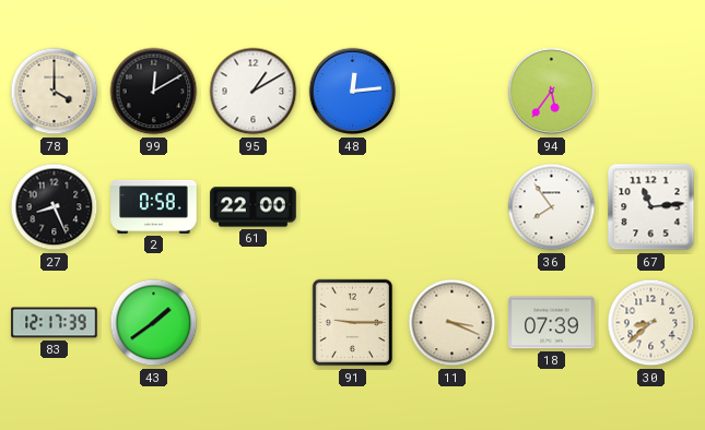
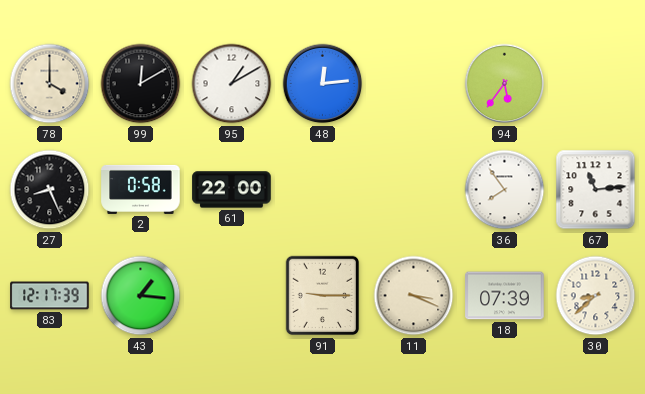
43: 1:39 -> 1:16 (141, 296)
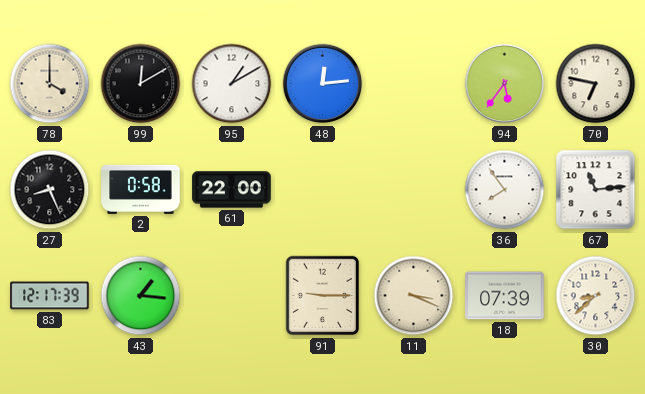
70: none -> 6:47 (596, 84)
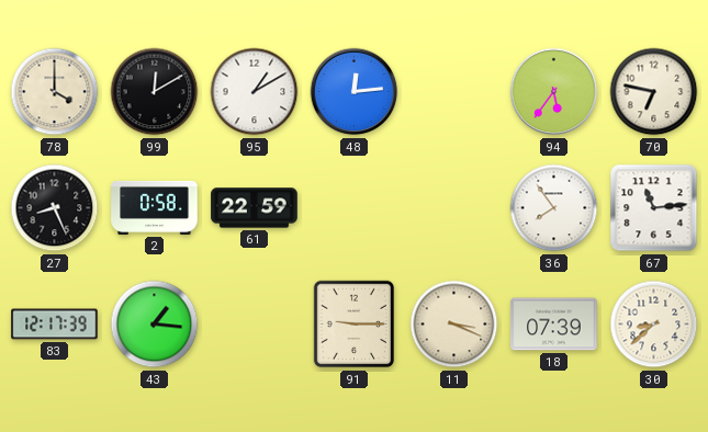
61: 22:00 -> 22:59 (255, 208)
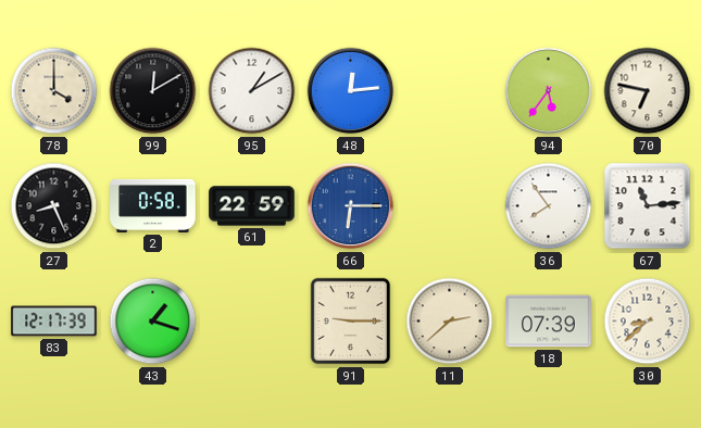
66: none -> 6:15 (351, 206)
43: 1:16 -> 1:18 (153, 322)
11: 3:19 -> 2:38 (450, 322)
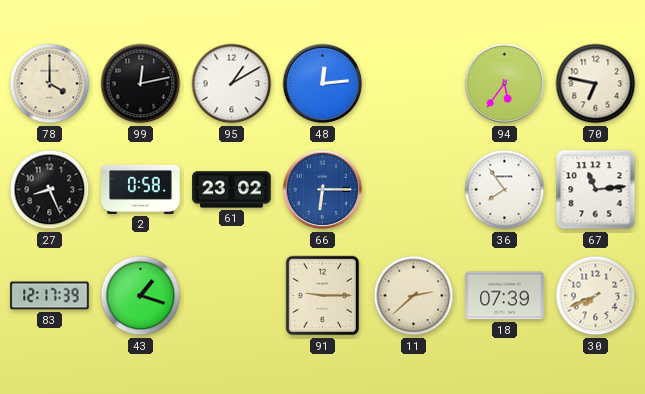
99: 12:10 -> 12:13 (141, 84)
61: 22:59 -> 23:02 (232, 190)
30: 8:38 -> 7:41 (596, 296)
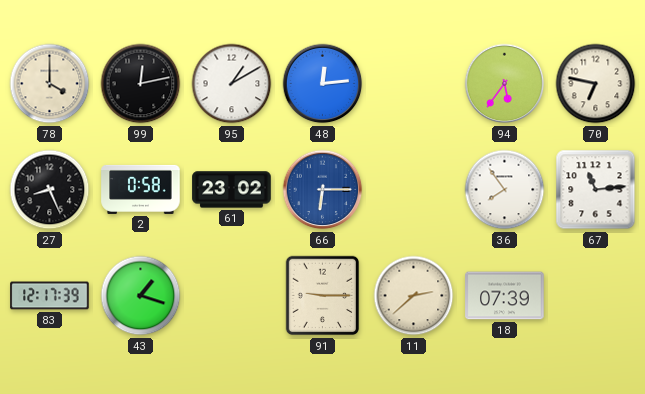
30: 7:41 -> none (596, 296)
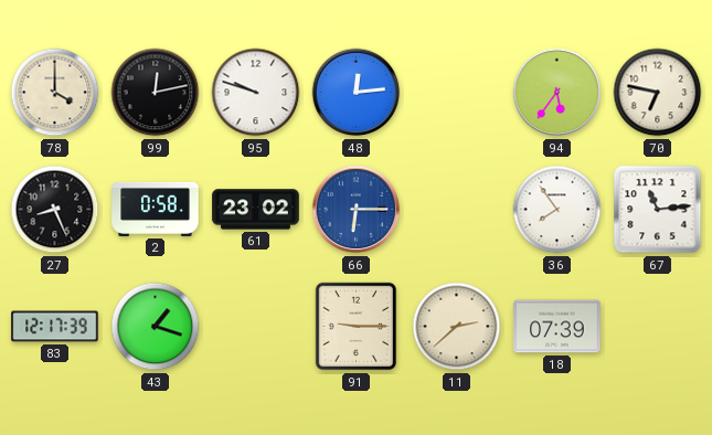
95: 1:10 -> 9:48 (256, 93)
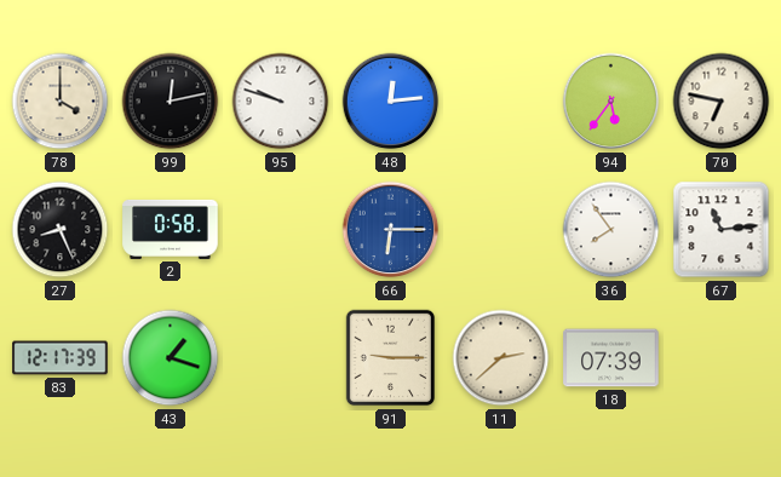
61: 23:02 -> none (256, 210)
